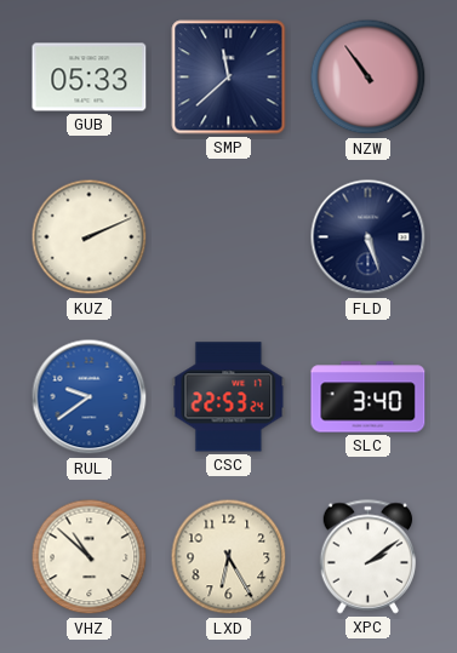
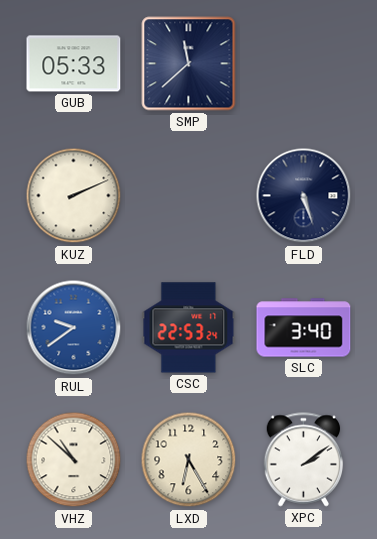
NZW: 10:54 -> none (369, 78)
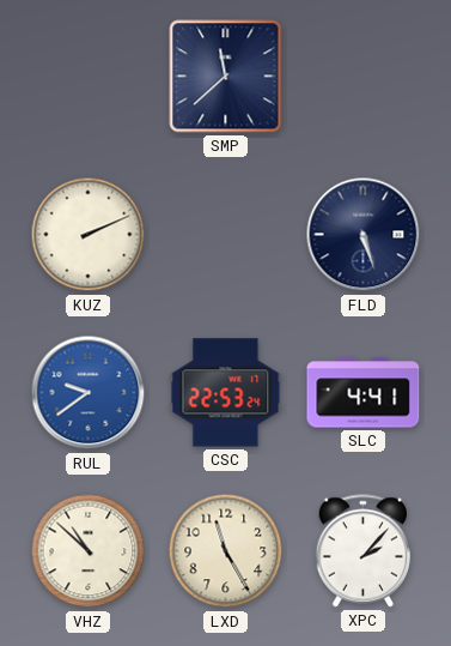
GUB: 05:33 -> none (74, 64)
SLC: 3:40 -> 4:41 (364, 393)
LXD: 6:25 -> 11:25 (226, 551)
XPC: 2:09 -> 2:07 (364, 551)
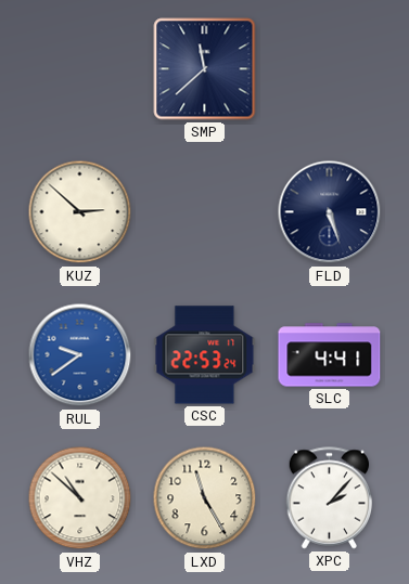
KUZ: 2:11 -> 2:52 (80, 212)
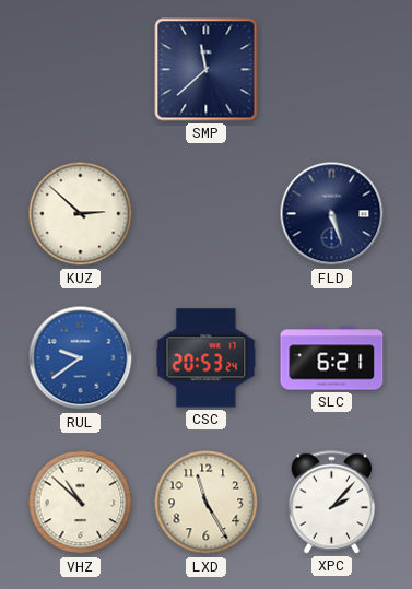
CSC: 22:53 -> 20:53 (207, 358)
SLC: 4:41 -> 6:21 (332, 358)
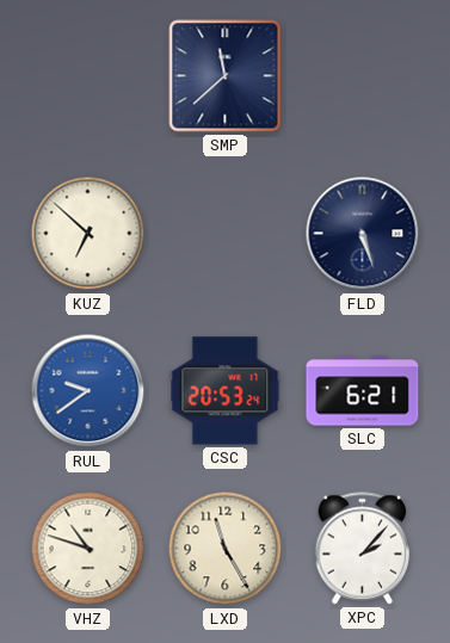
KUZ: 2:52 -> 6:52 (88, 234)
VHZ: 10:52 -> 10:48 (88, 549)
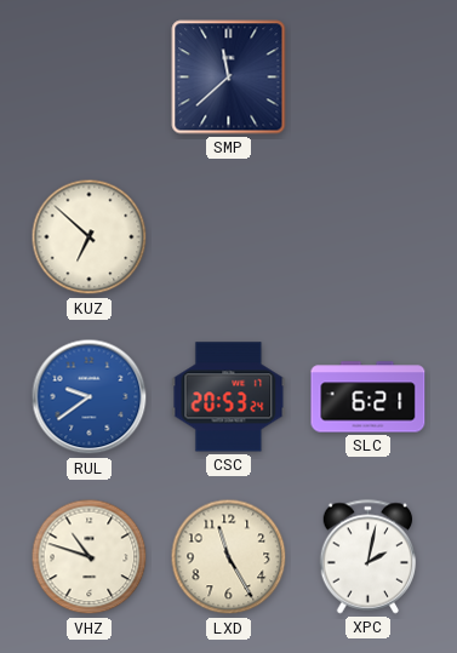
FLD: 5:27 -> none (363, 234)
XPC: 2:07 -> 2:02 (369, 557)
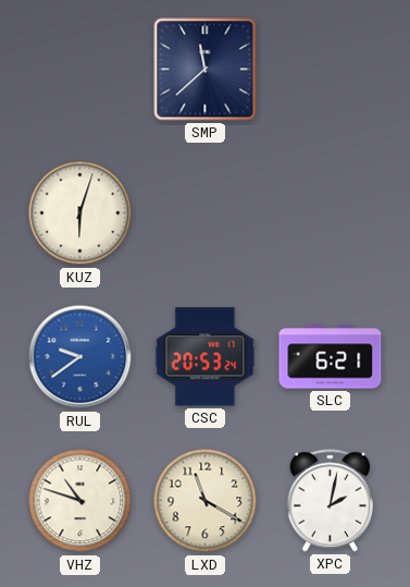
KUZ: 6:52 -> 6:03 (80, 213)
LXD: 11:25 -> 11:20 (206, 501)
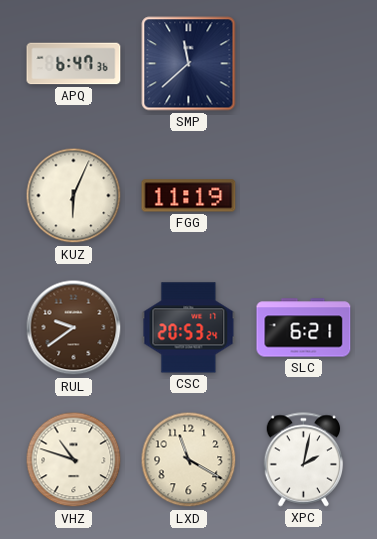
APQ: none -> 6:47 (74, 64)
KUZ: 6:03 -> 6:04 (74, 196)
FGG: none -> 11:19 (189, 196)
RUL dial: blue -> brown (74, 328)
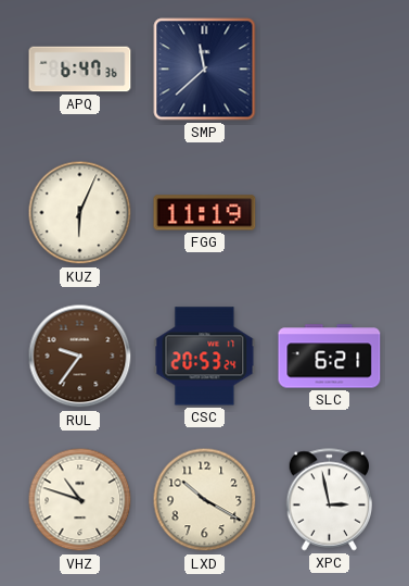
RUL: 9:39 -> 9:36 (80, 357)
LXD: 11:20 -> 10:20 (205, 500)
XPC: 2:02 -> 2:58 (330, 500)
